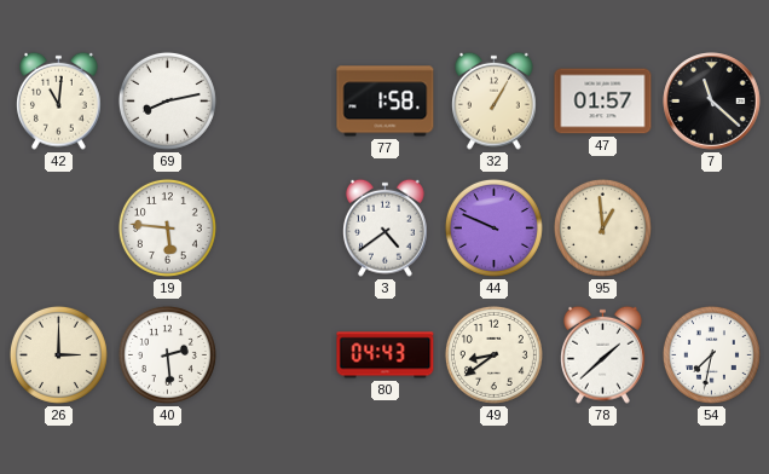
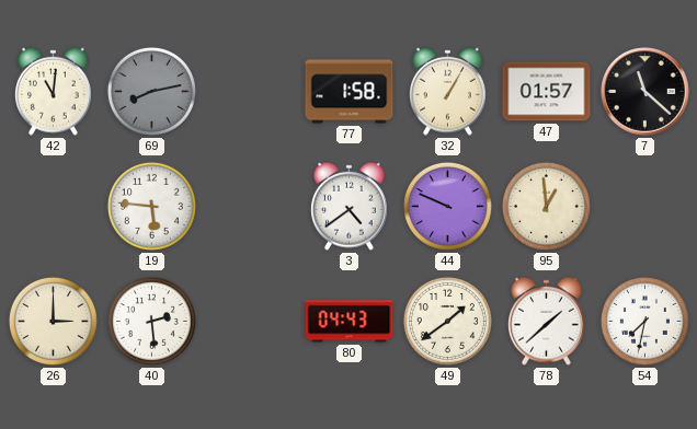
69 dial: white -> grey (151, 91)
49: 8:39 -> 1:39 (447, 321)
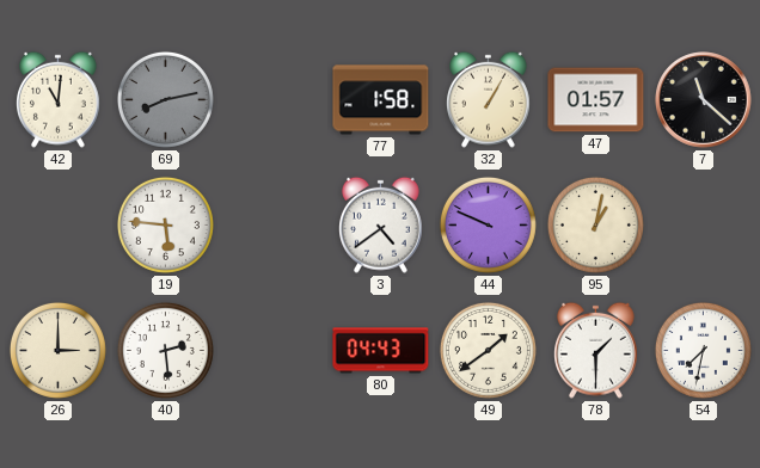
95: 12:59 -> 1:02 (595, 224)
78: 1:38 -> 1:30 (596, 350)
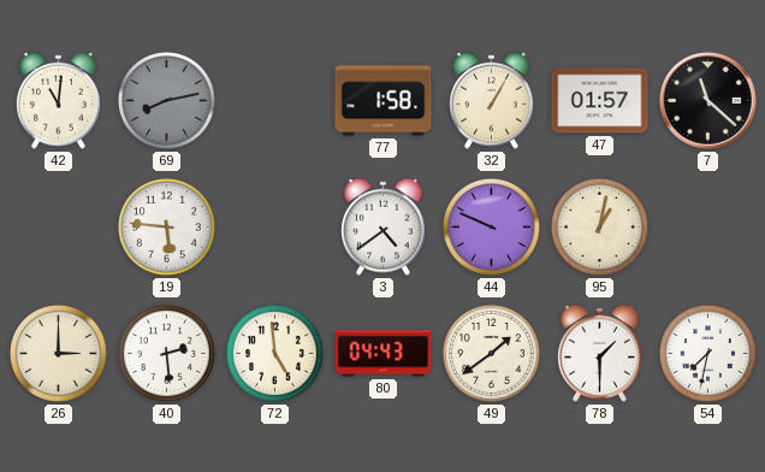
72: none -> 4:59 (274, 353)
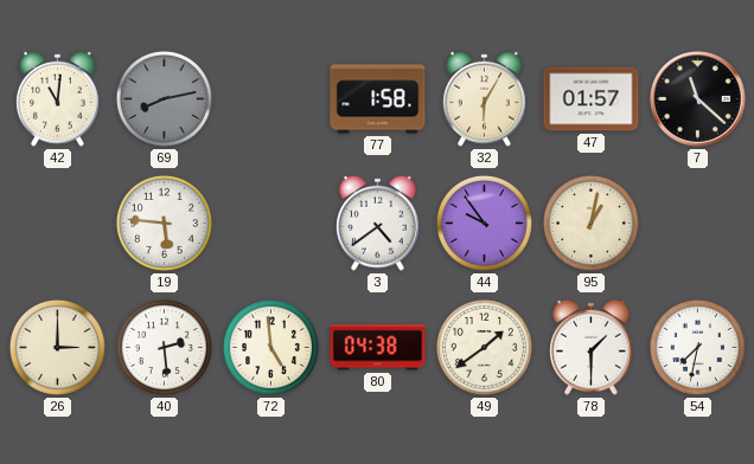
32: 1:05 -> 6:05 (485, 98)
44: 9:49 -> 9:54 (484, 223)
80: 04:43 -> 04:38 (378, 348)
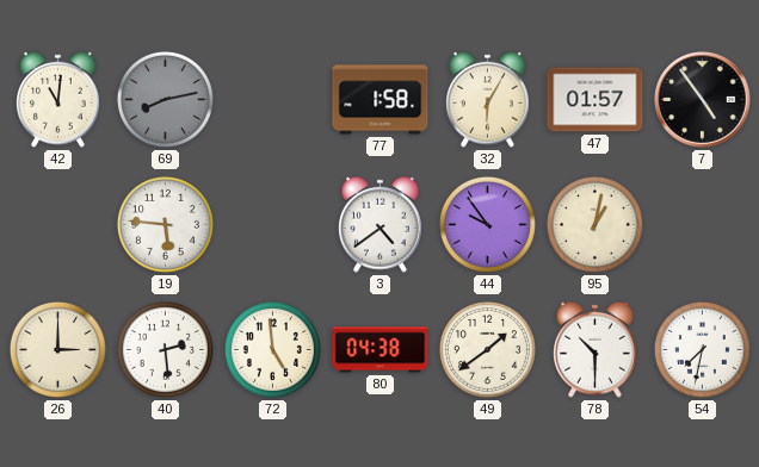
7: 11:22 -> 4:54 (703, 100)
78: 1:30 -> 10:30 (596, 349)
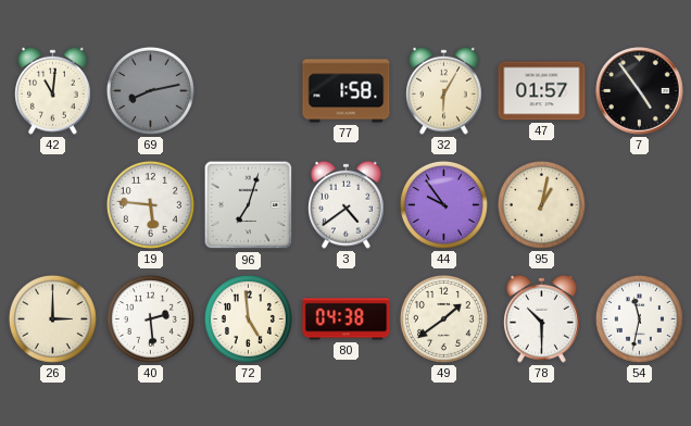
96: none -> 7:03 (249, 205)
54: 7:32 -> 11:32 (639, 318)
